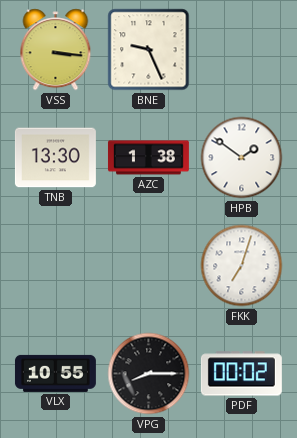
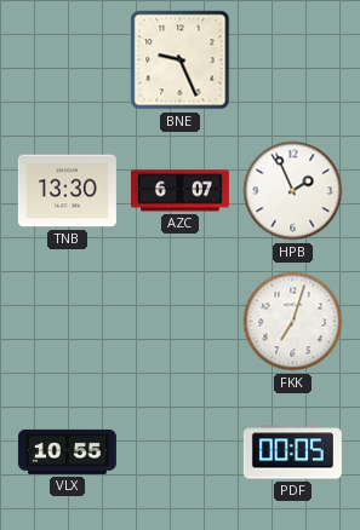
VSS: 3:16 -> none (56, 50)
AZC: 1:38 -> 6:07 (179, 191)
HPB: 1:51 -> 1:56 (293, 191)
VPG: 8:15 -> none (149, 374)
PDF: 00:02 -> 00:05 (292, 453)
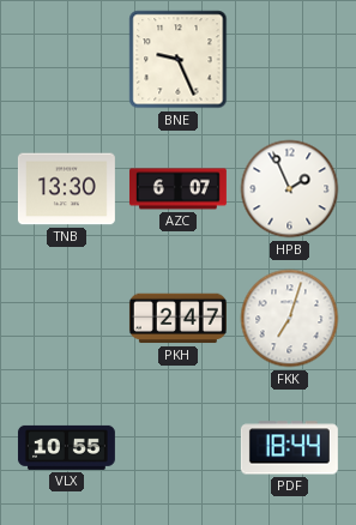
PKH: none -> 2:47 (177, 319)
PDF: 00:05 -> 18:44 (289, 448)
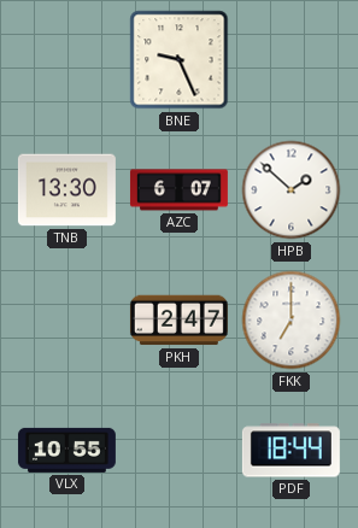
HPB: 1:56 -> 1:52 (292, 190)
FKK: 7:03 -> 7:00 (292, 321)
